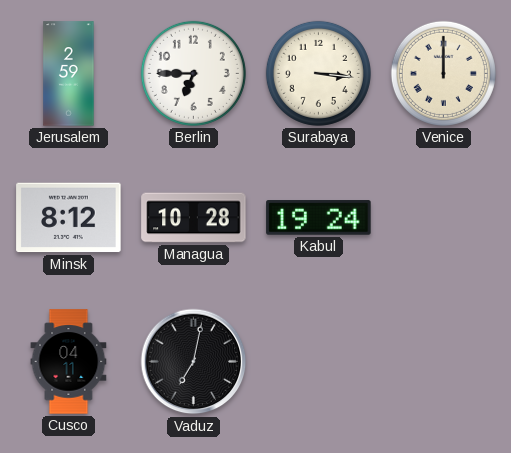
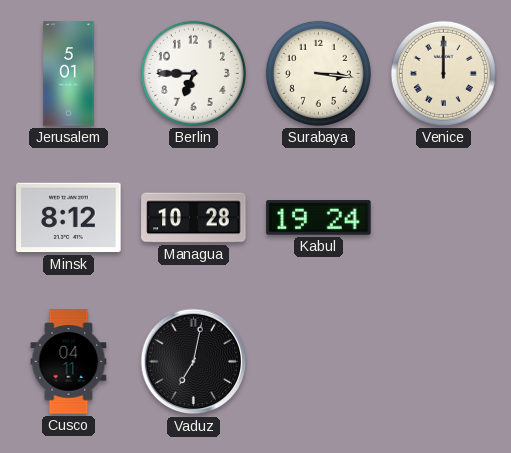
Jerusalem: 2:59 -> 5:01 (69, 74)
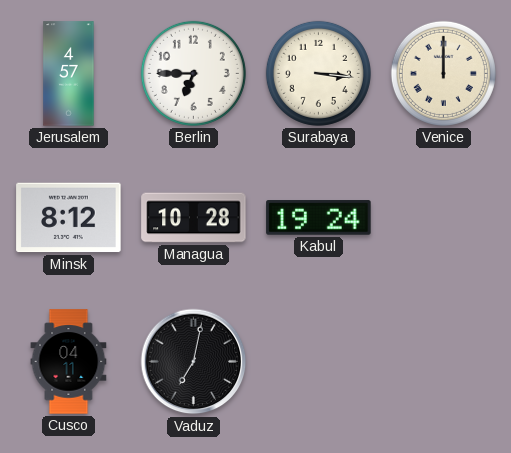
Jerusalem: 5:01 -> 4:57 (69, 74)
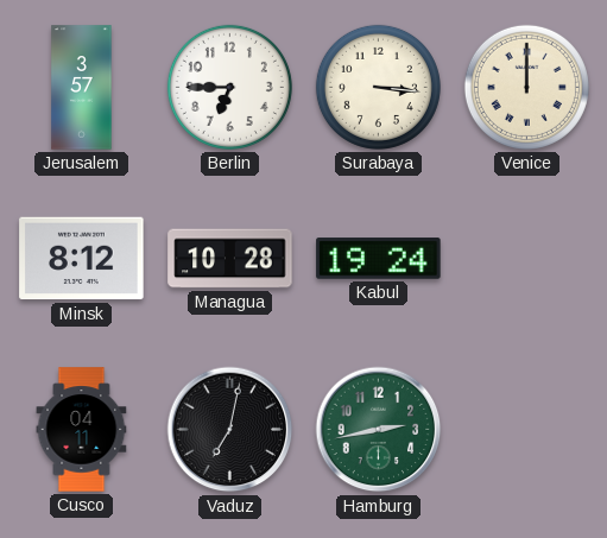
Jerusalem: 4:57 -> 3:57 (82, 88)
Hamburg: none -> 2:43 (379, 430)
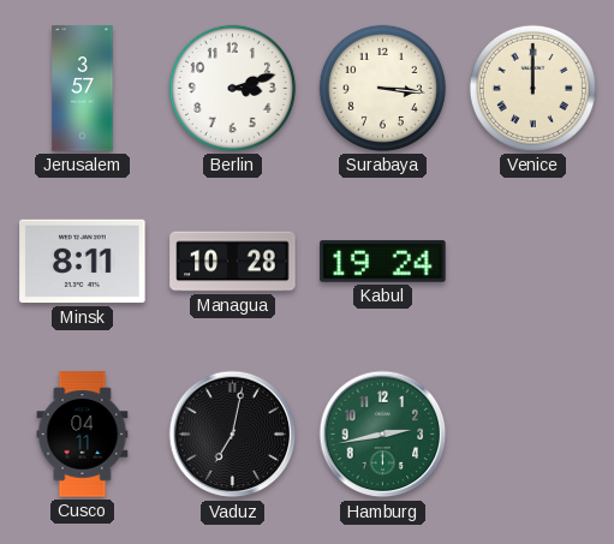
Berlin: 6:45 -> 3:12 (232, 88)
Minsk: 8:12 -> 8:11 (83, 262)
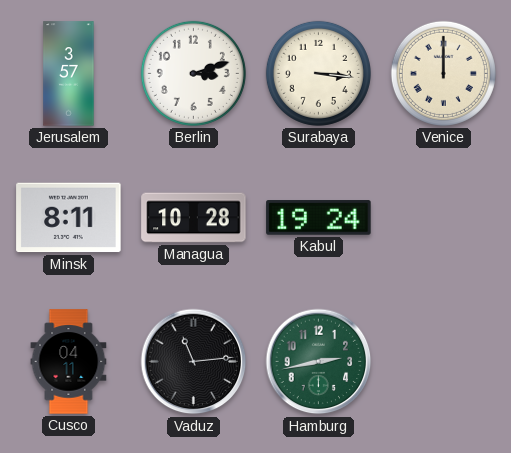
Vaduz: 7:02 -> 11:14 (194, 362)
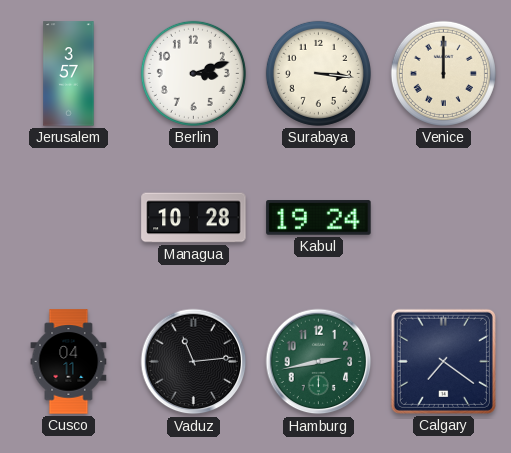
Minsk: 8:11 -> none (69, 218)
Calgary: none -> 7:21 (443, 361)
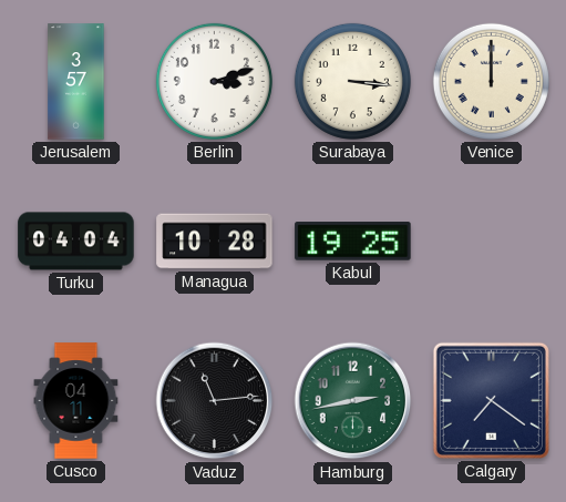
Turku: none -> 04:04 (76, 242)
Kabul: 19:24 -> 19:25 (353, 242)
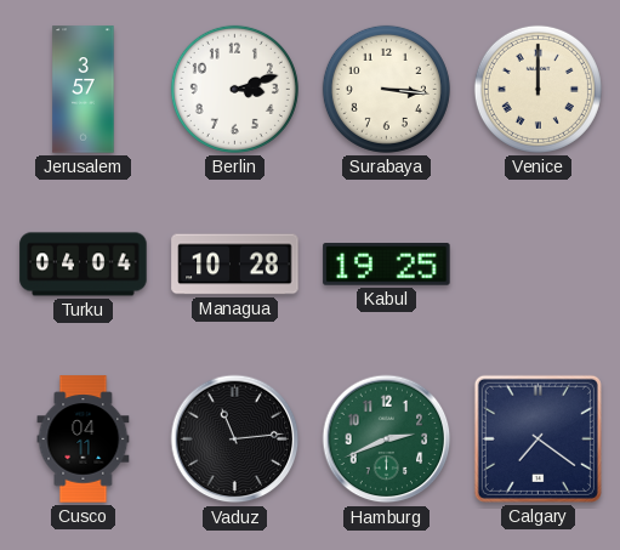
Hamburg: 2:43 -> 2:41 (387, 440)
